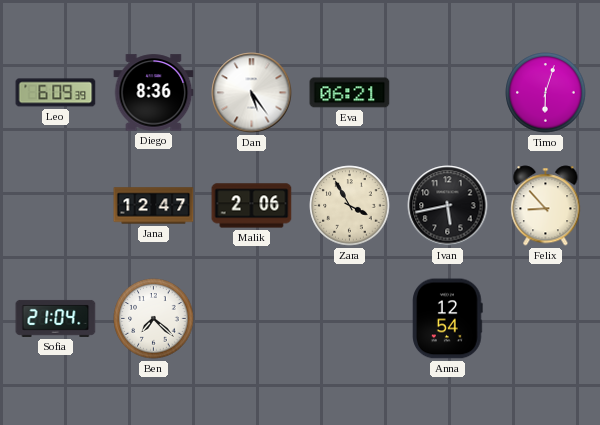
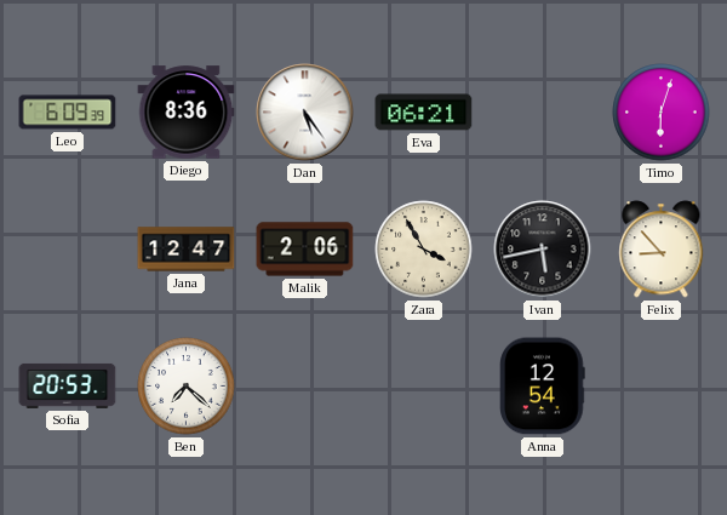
Sofia: 21:04 -> 20:53 (68, 385)
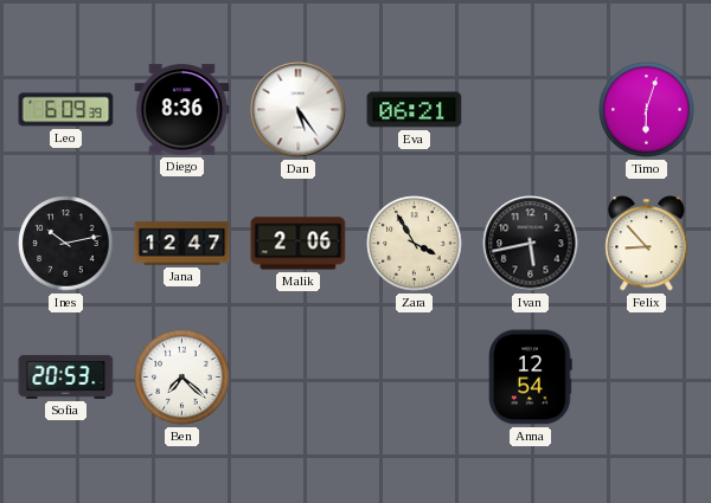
Ines: none -> 10:13 (66, 244)
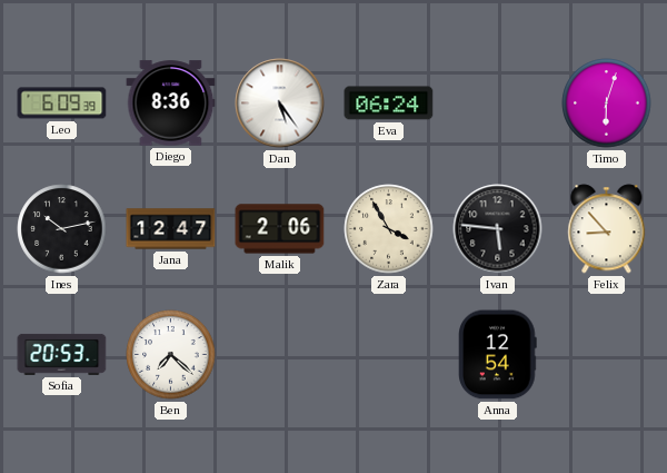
Eva: 06:21 -> 06:24 (389, 104)
Ivan: 5:43 -> 5:46 (498, 229)
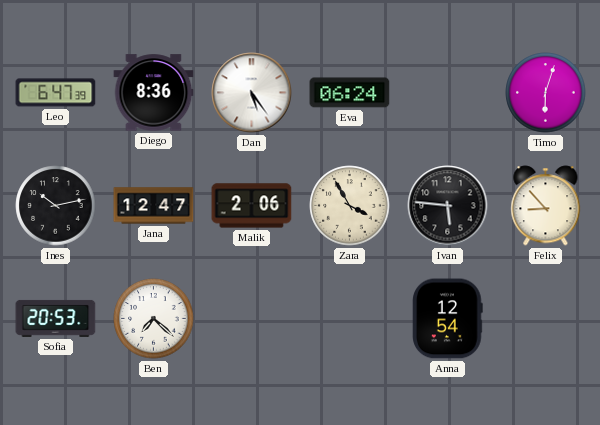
Leo: 6:09 -> 6:47 (56, 93)
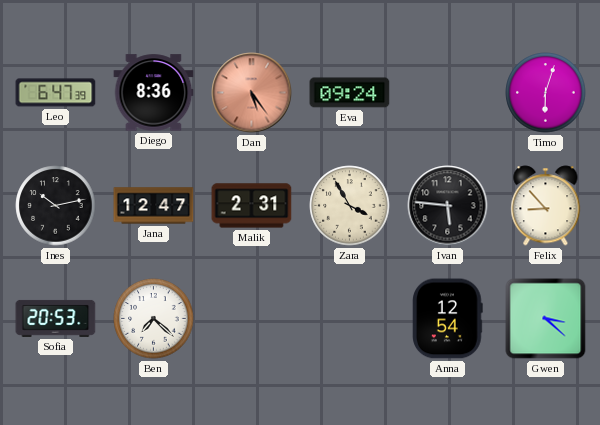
Dan dial: white -> salmon (252, 93)
Eva: 06:24 -> 09:24 (350, 93)
Malik: 2:06 -> 2:31 (252, 206)
Gwen: none -> 3:22 (546, 319)
